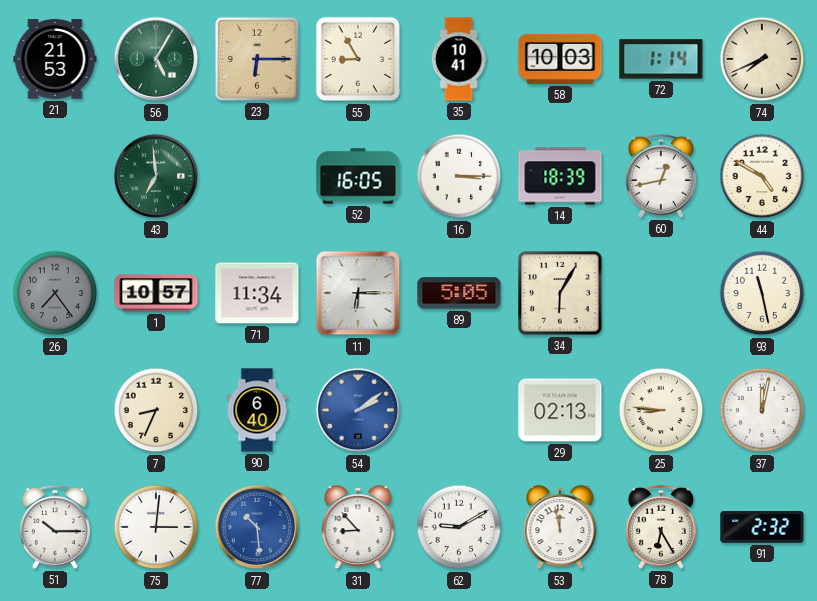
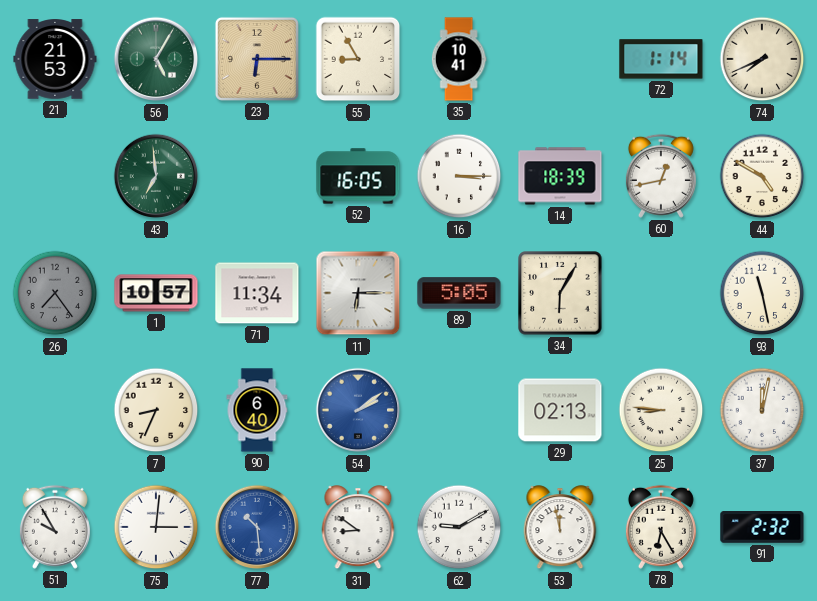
58: 10:03 -> none (560, 59)
51: 10:15 -> 9:55 (55, 527)
31: 8:53 -> 8:51 (358, 528)
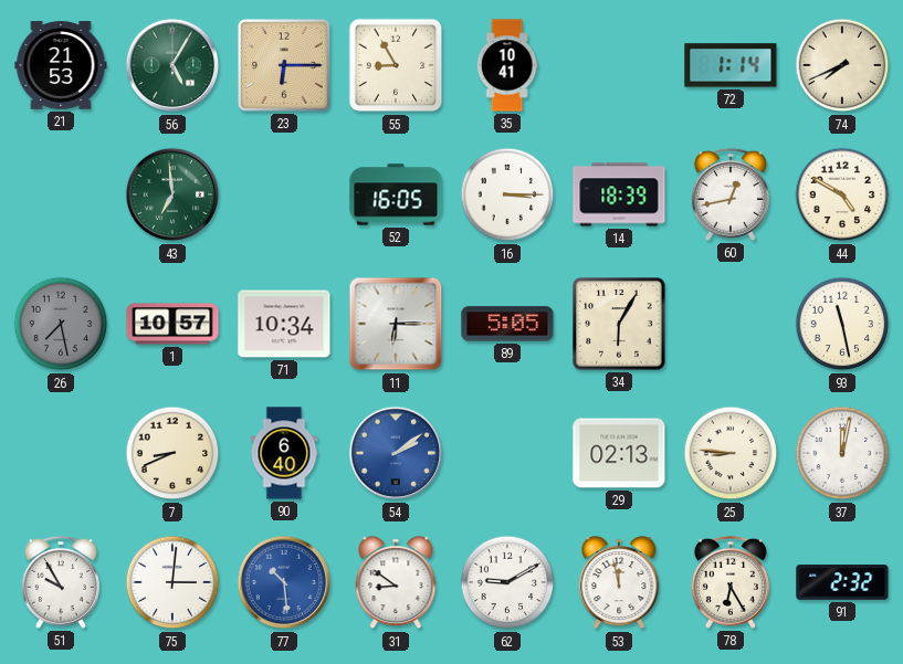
26: 7:24 -> 7:28 (61, 324)
71: 11:34 -> 10:34 (284, 324)
7: 8:34 -> 8:41 (172, 453)
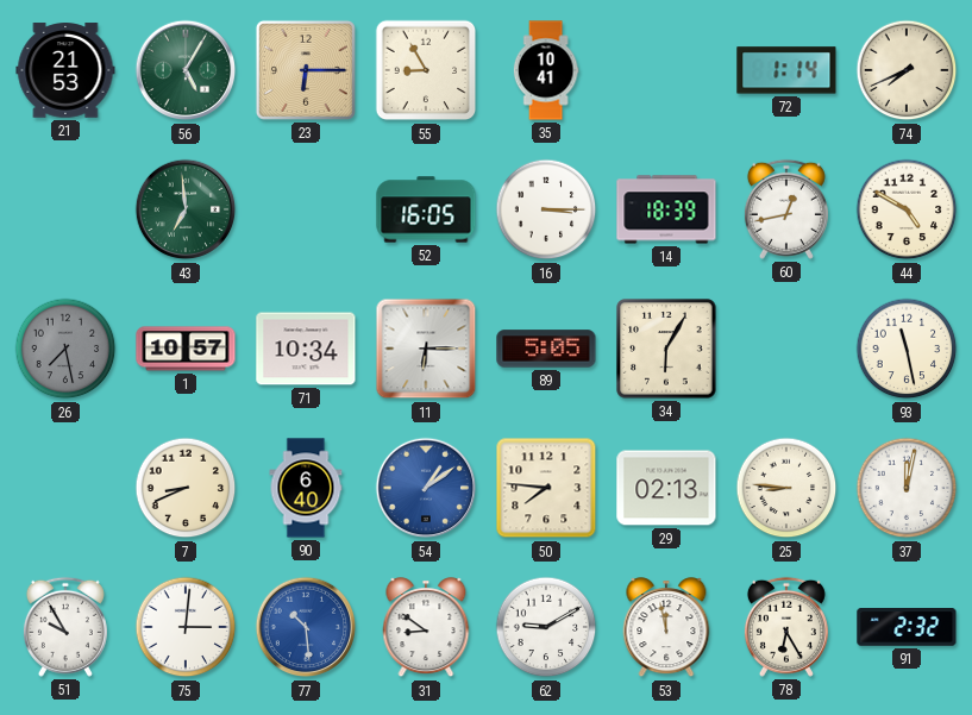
54: 2:09 -> 1:09 (426, 488)
50: none -> 7:46 (546, 488)
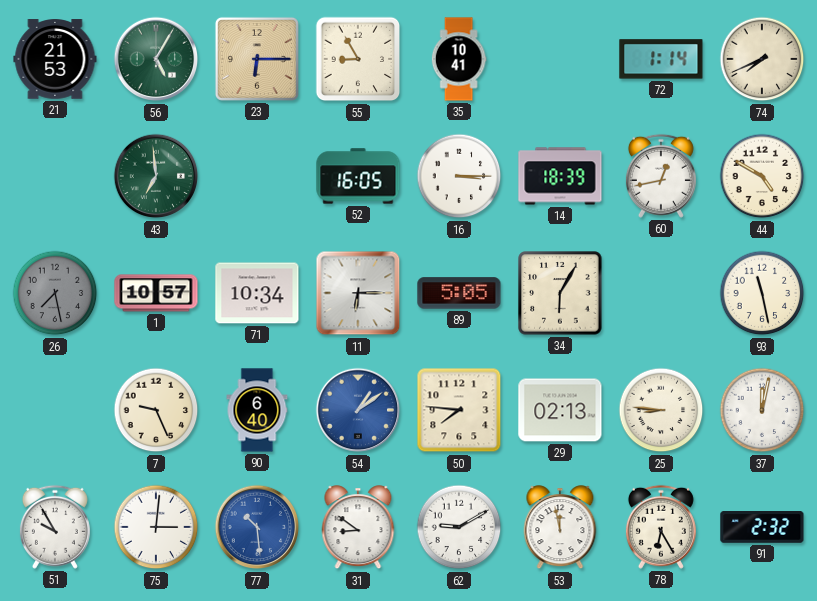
7: 8:41 -> 9:26 (156, 410)
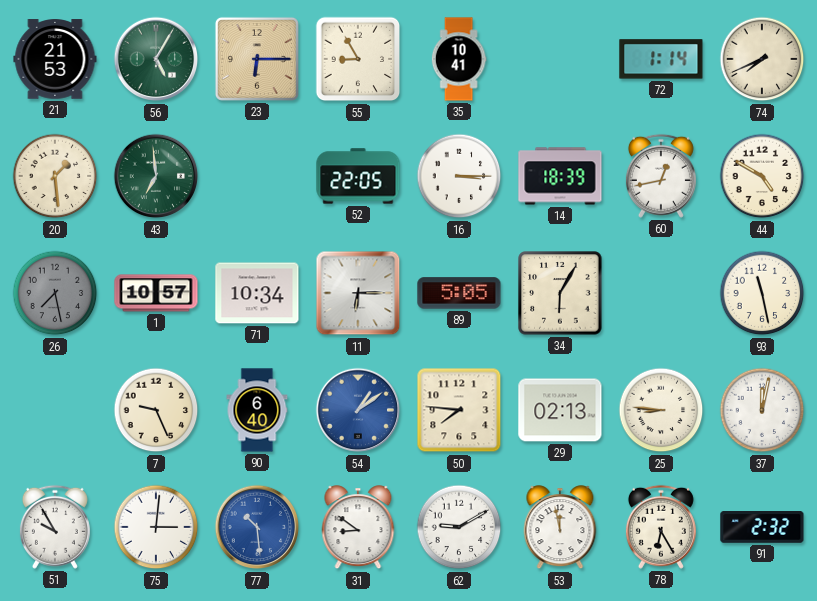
20: none -> 1:29 (55, 176)
52: 16:05 -> 22:05 (358, 176)
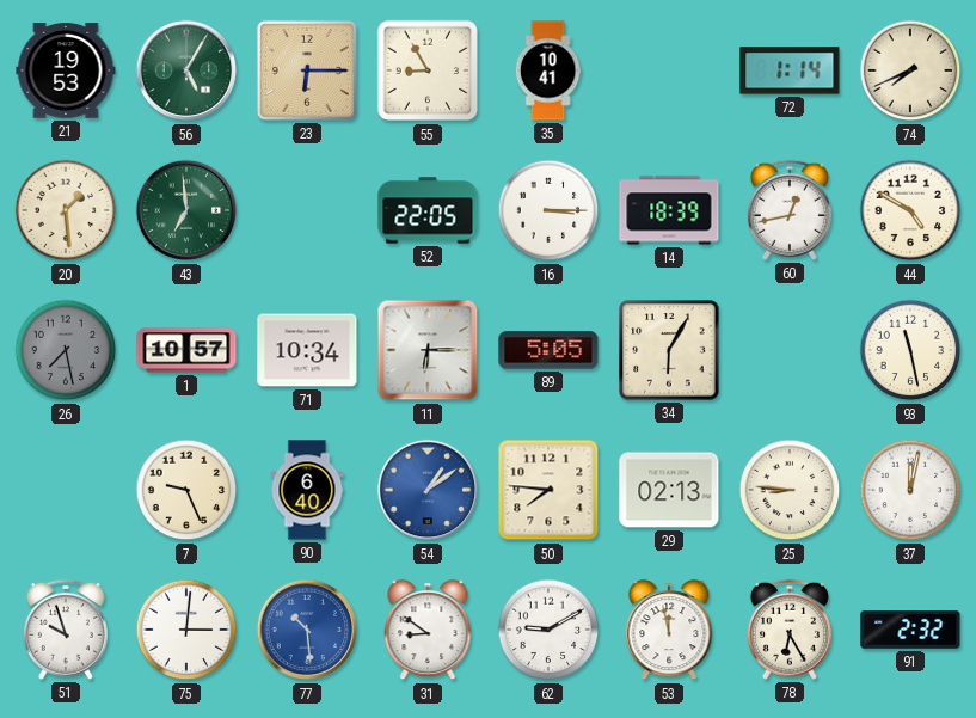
21: 21:53 -> 19:53 (66, 70)
51: 9:55 -> 9:57 (66, 630)
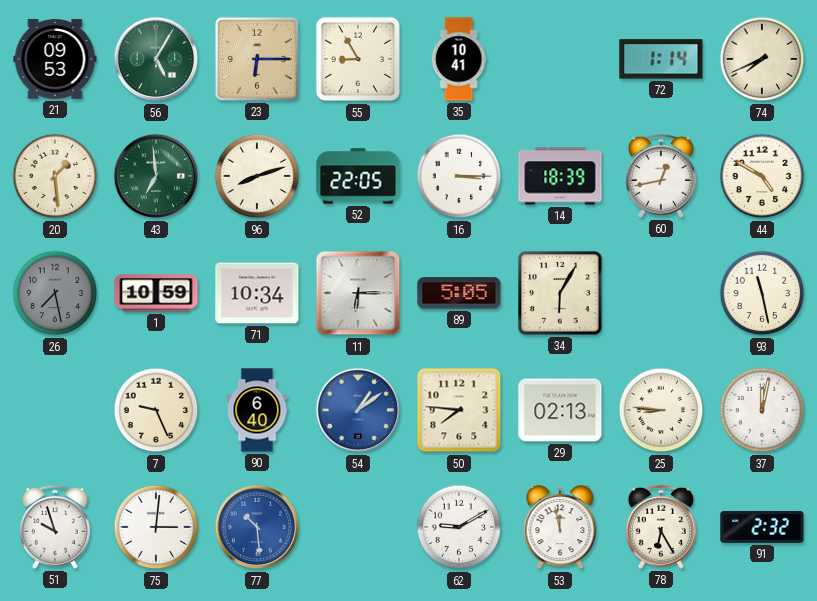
21: 19:53 -> 09:53 (55, 59)
96: none -> 8:12 (257, 176)
1: 10:57 -> 10:59 (156, 293)
31: 8:51 -> none (428, 631)
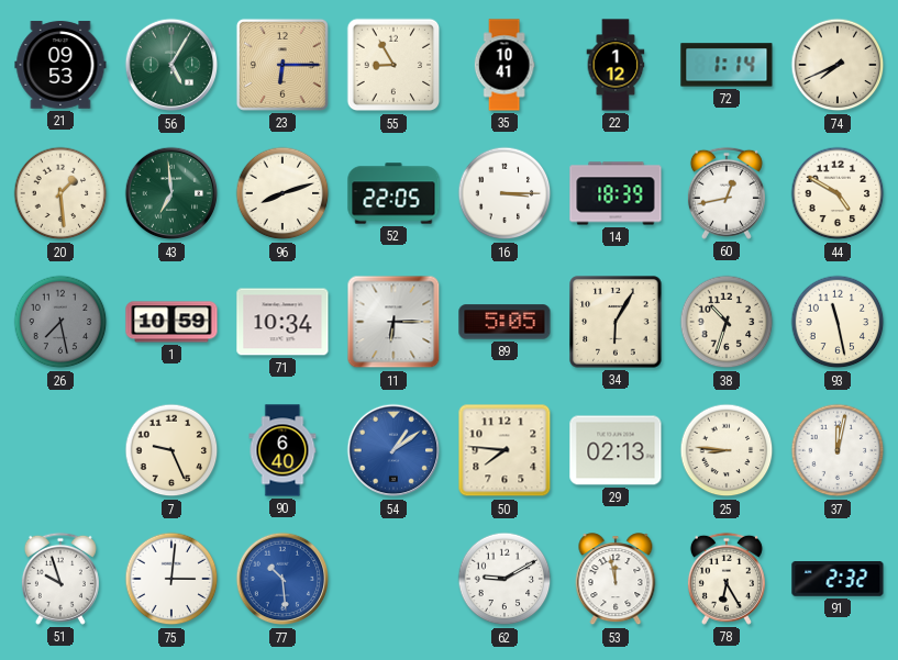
22: none -> 1:12 (616, 65)
38: none -> 10:33 (727, 322)
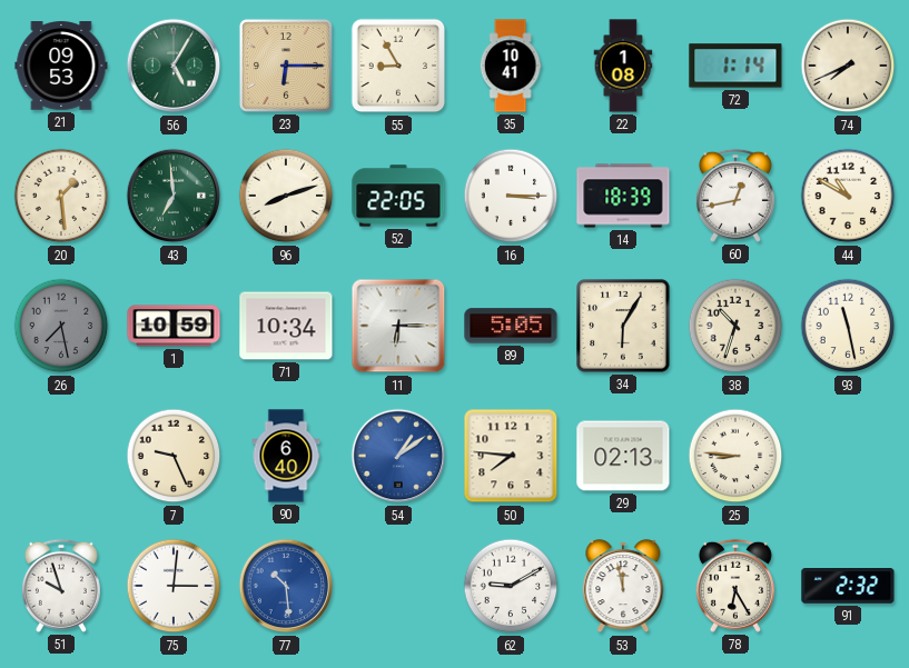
22: 1:12 -> 1:08 (623, 66)
44: 4:50 -> 10:50 (848, 196)
37: 12:02 -> none (838, 450)
